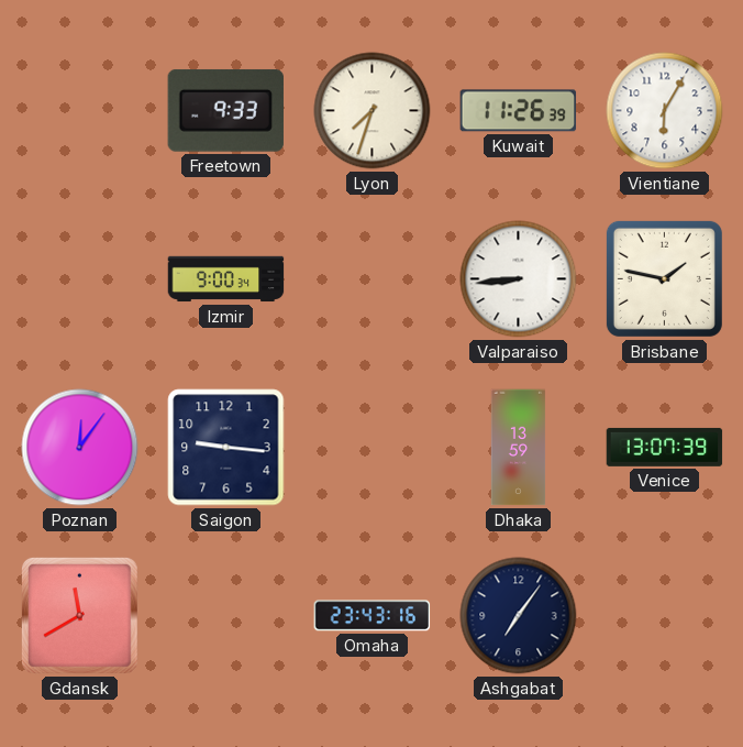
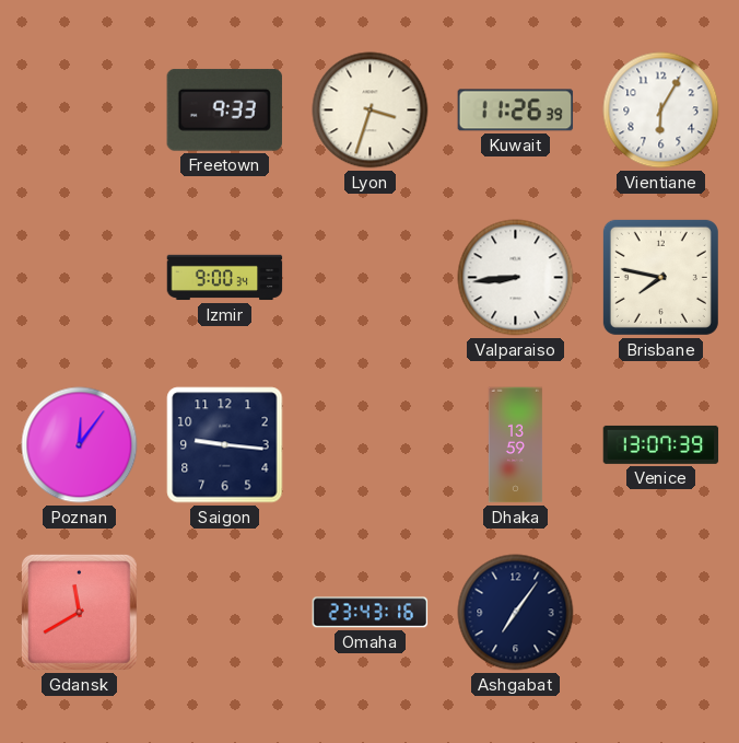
Lyon: 7:33 -> 3:33 (371, 111)
Brisbane: 1:47 -> 7:47 (660, 277)
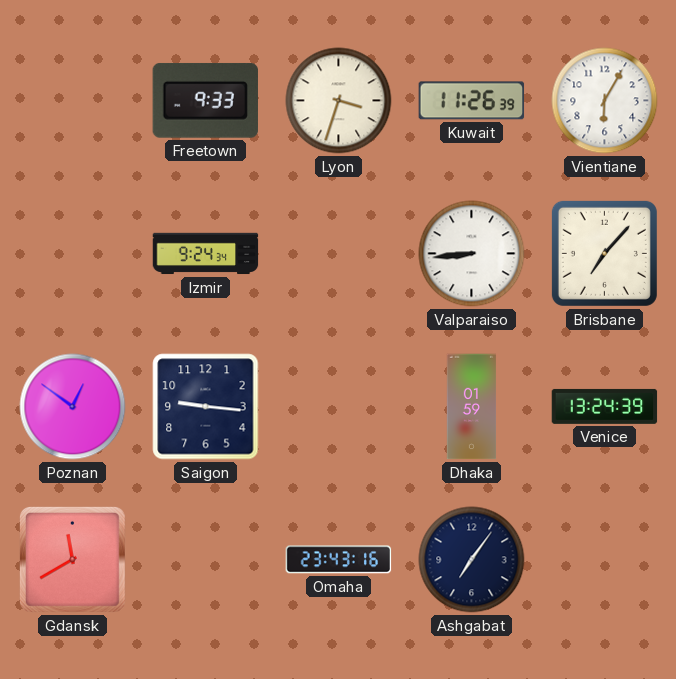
Izmir: 9:00 -> 9:24 (206, 254)
Brisbane: 7:47 -> 7:07 (604, 253)
Poznan: 12:06 -> 12:51 (73, 407)
Dhaka: 13:59 -> 01:59 (472, 407)
Venice: 13:07 -> 13:24 (605, 406)
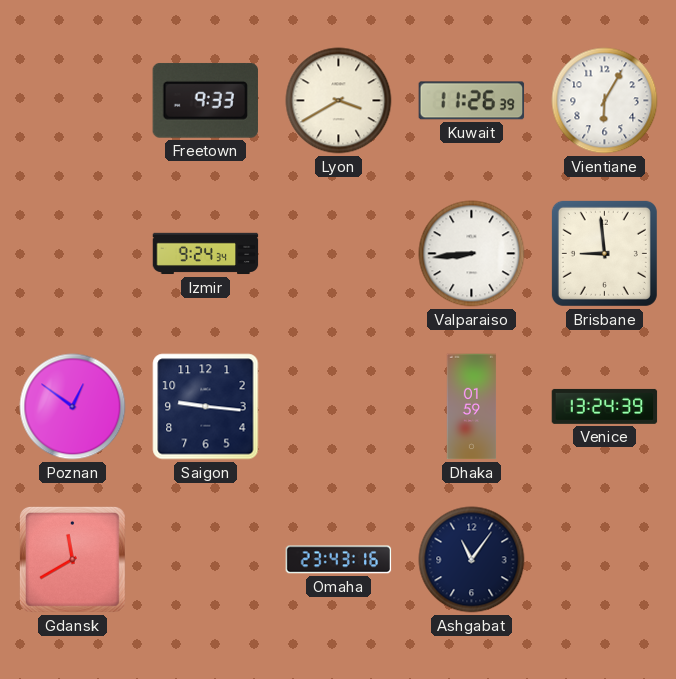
Lyon: 3:33 -> 3:40 (339, 101)
Brisbane: 7:07 -> 8:59 (604, 253)
Ashgabat: 7:06 -> 11:06 (472, 560)
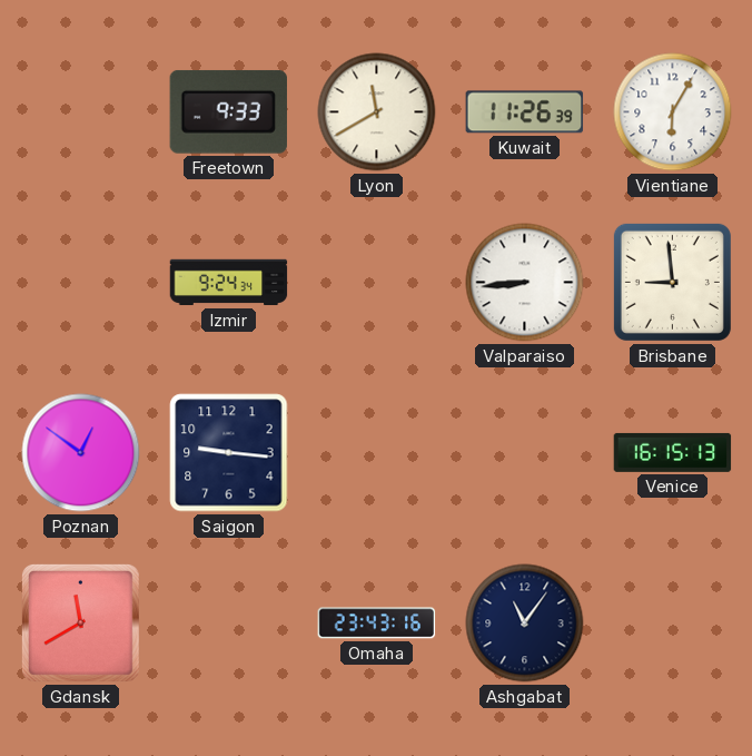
Lyon: 3:40 -> 11:40 (377, 112)
Dhaka: 01:59 -> none (472, 407)
Venice: 13:24 -> 16:15 (673, 452)
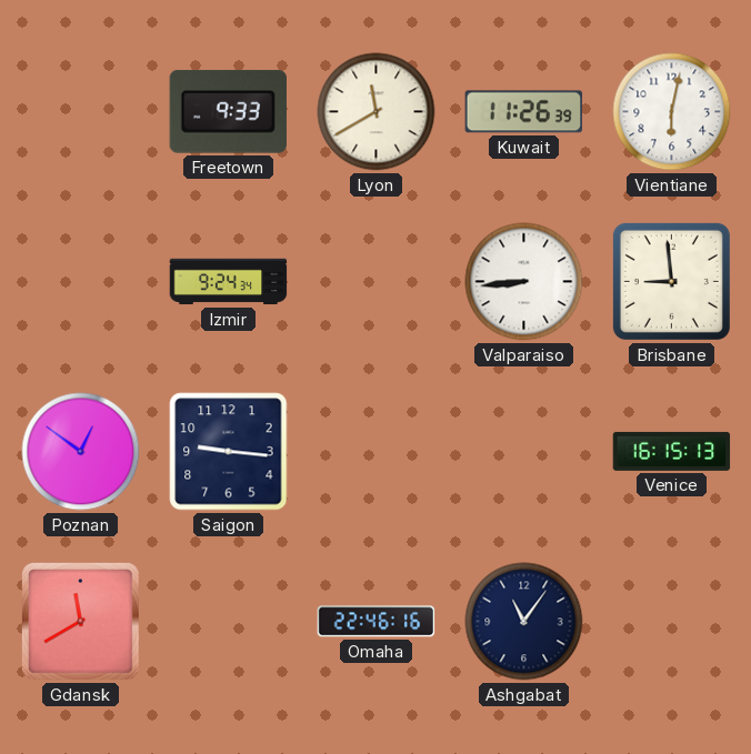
Vientiane: 6:05 -> 6:02 (672, 112)
Omaha: 23:43 -> 22:46 (377, 622)
